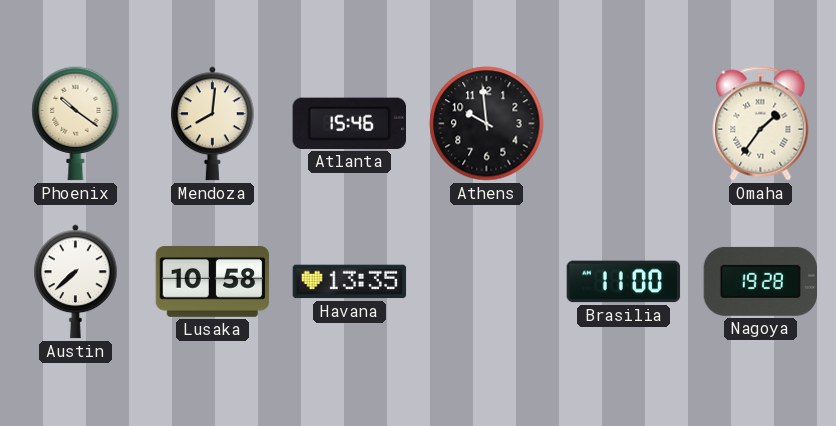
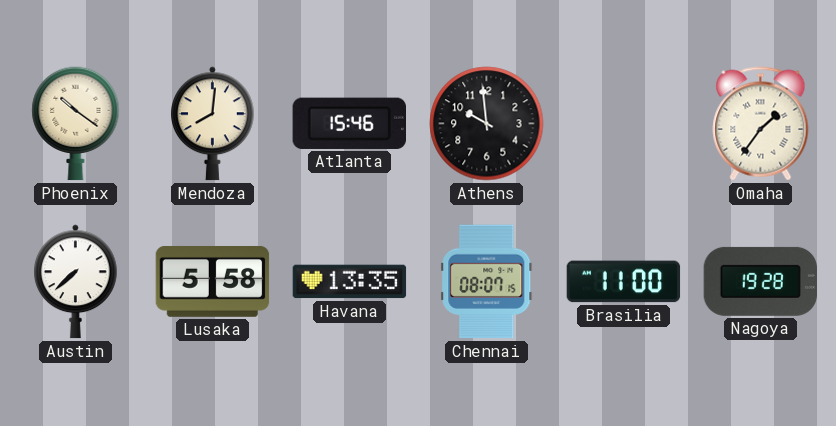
Lusaka: 10:58 -> 5:58 (213, 281)
Chennai: none -> 08:07 (487, 282)
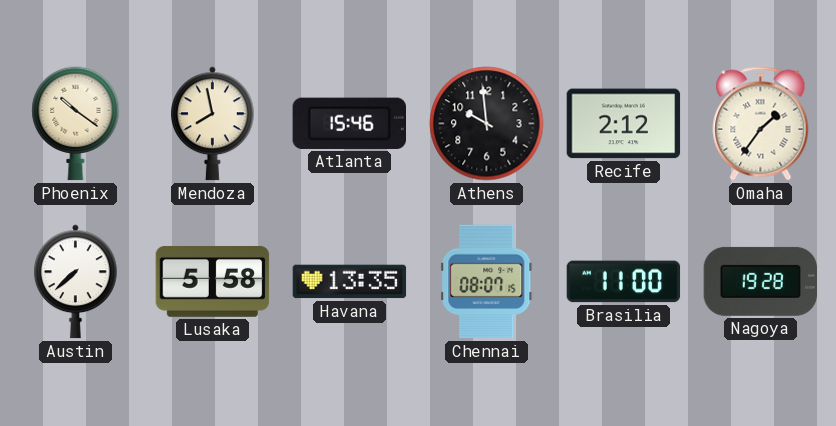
Mendoza: 8:01 -> 7:58 (213, 124)
Recife: none -> 2:12 (624, 124)
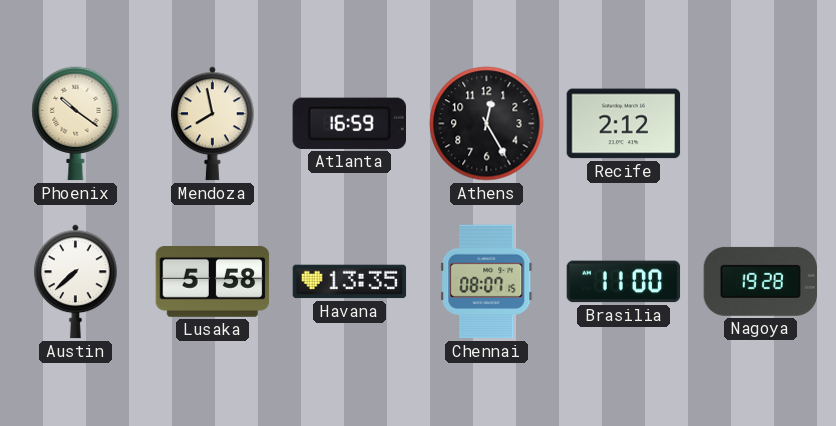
Atlanta: 15:46 -> 16:59 (349, 123)
Athens: 9:59 -> 12:25 (487, 124)
Omaha: 1:36 -> none (761, 124)
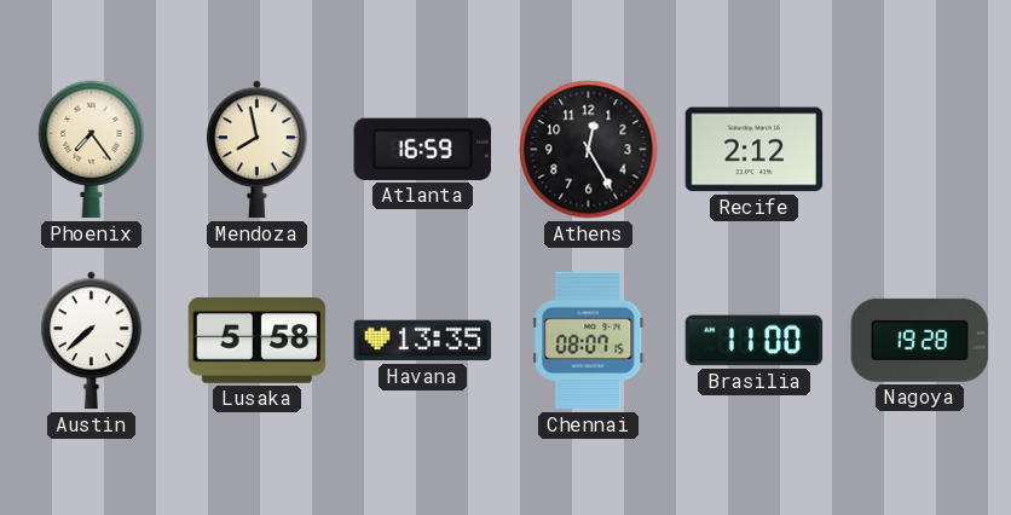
Phoenix: 10:21 -> 7:24 (92, 150)
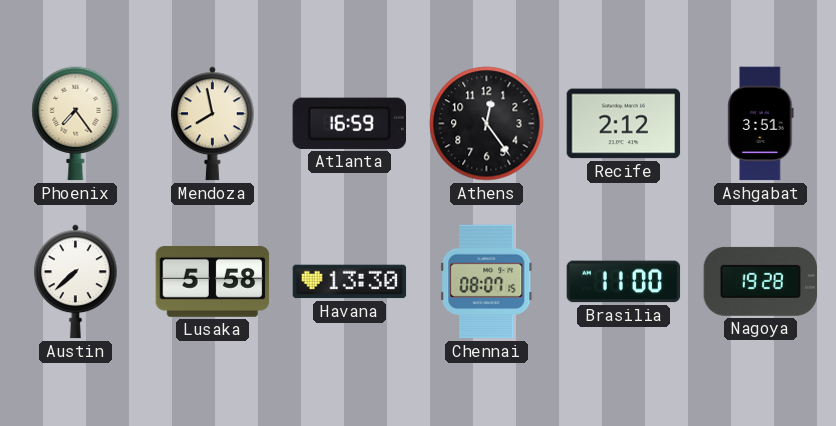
Athens: 12:25 -> 12:24 (487, 124)
Ashgabat: none -> 3:51 (761, 124)
Havana: 13:35 -> 13:30 (350, 282)
